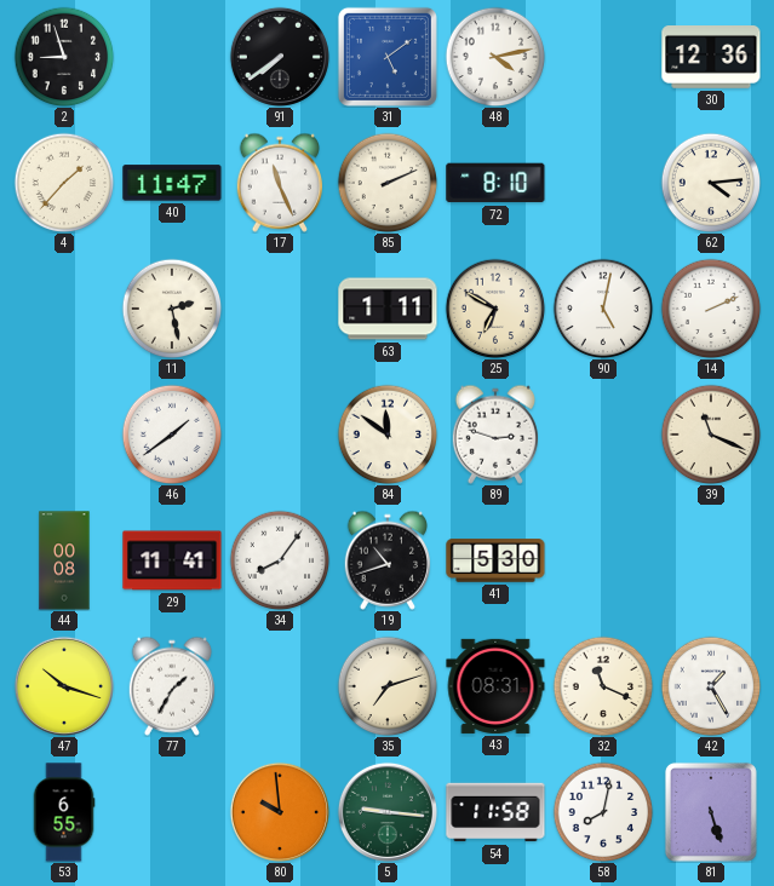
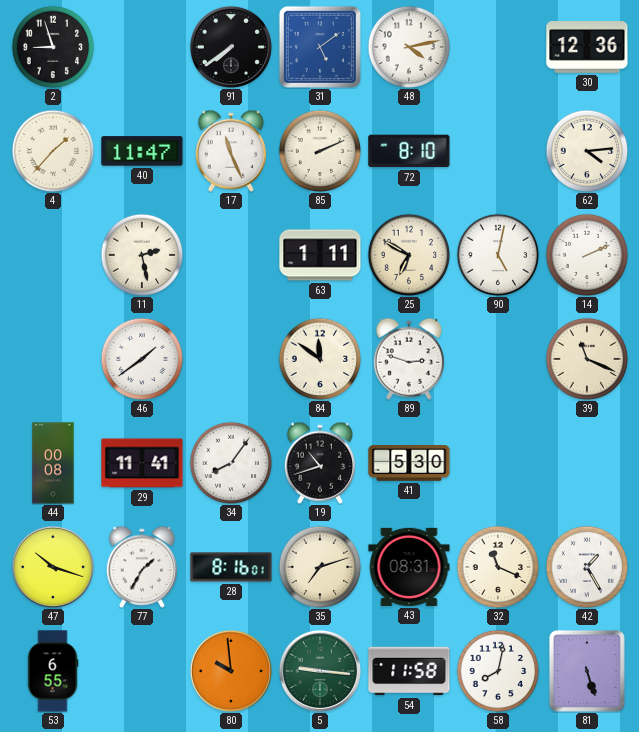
28: none -> 8:16 (231, 567)
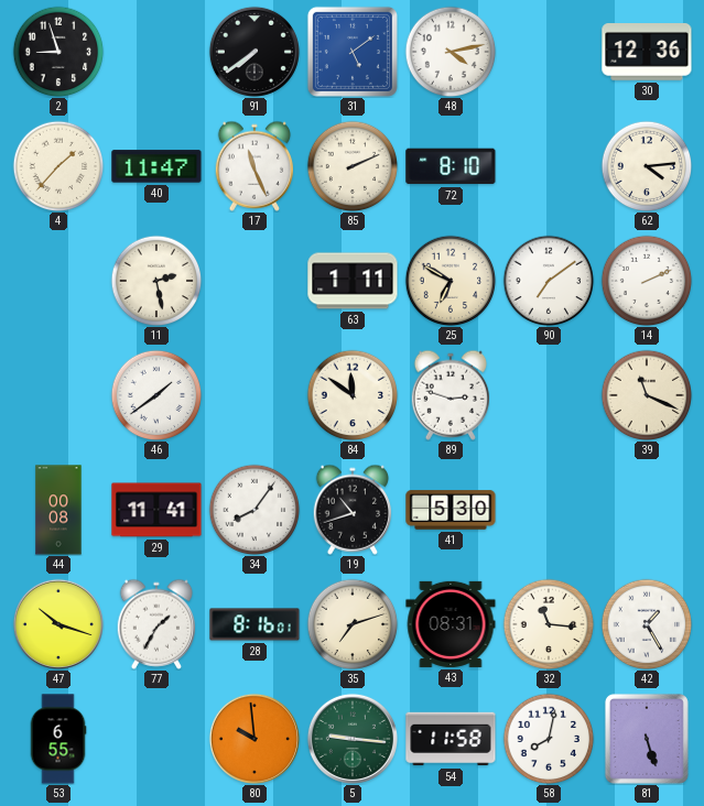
90: 5:02 -> 7:09 (549, 281)
32: 11:19 -> 11:16 (549, 624)
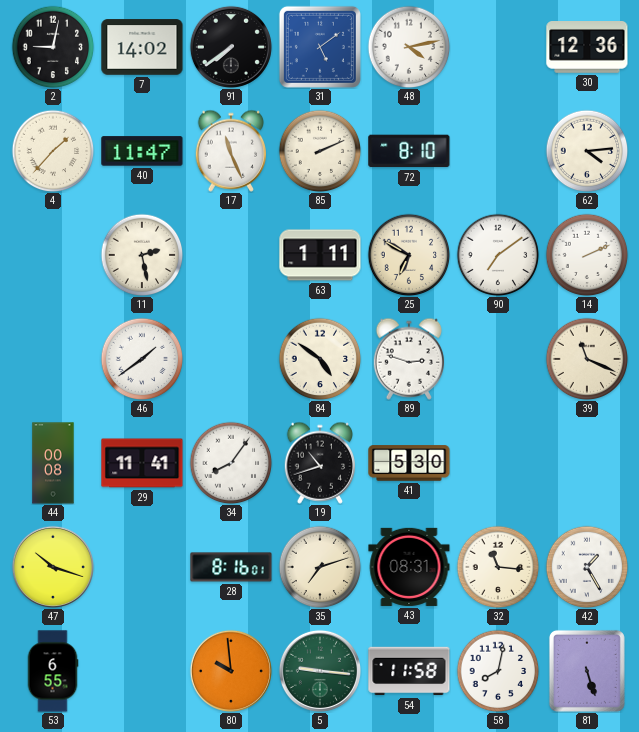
2: 8:57 -> 9:02 (53, 47)
7: none -> 14:02 (142, 47)
84: 11:51 -> 4:51 (320, 359)
77: 1:35 -> none (156, 624)
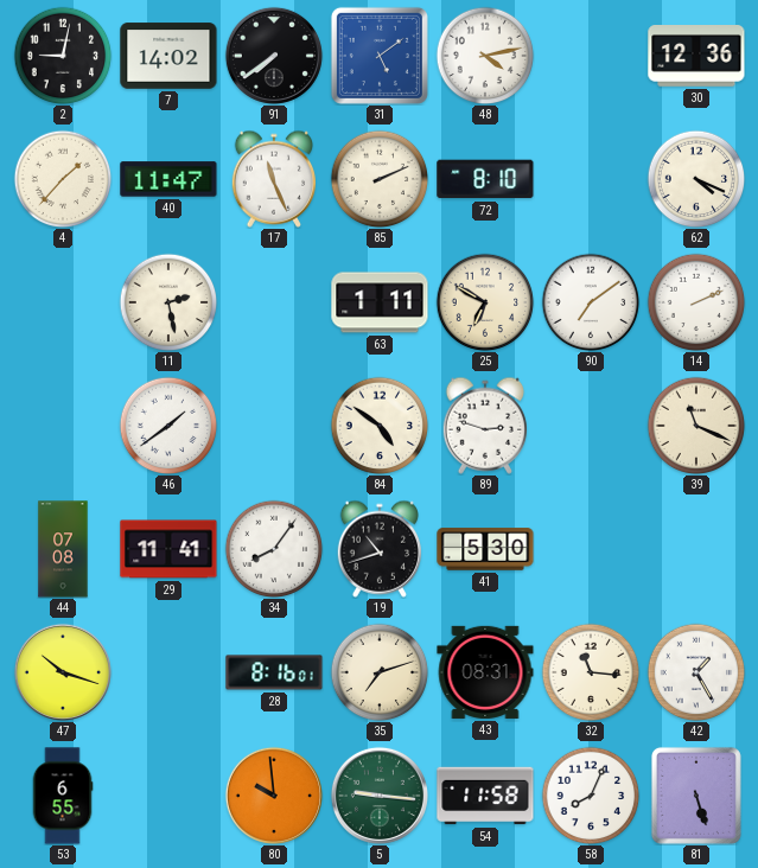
62: 4:14 -> 4:19 (696, 179)
44: 00:08 -> 07:08 (63, 549)
58: 8:02 -> 8:04 (591, 796)
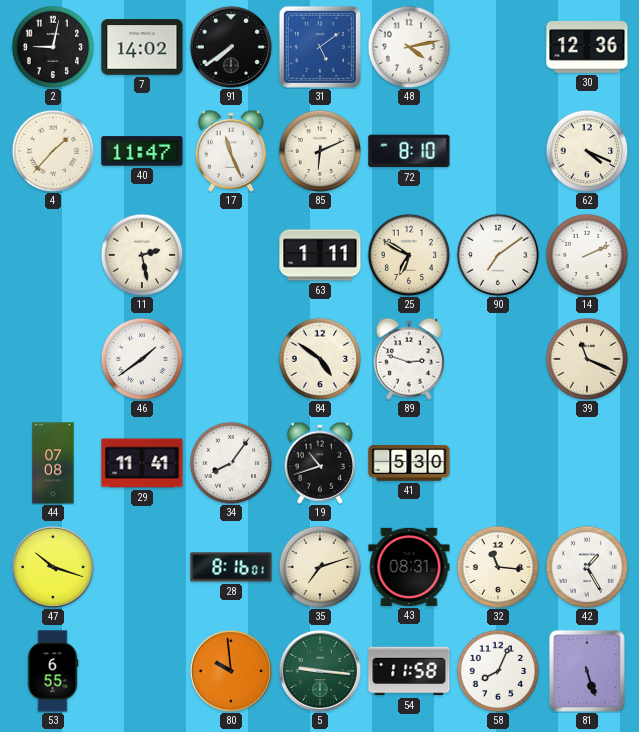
85: 2:11 -> 6:11 (320, 151)
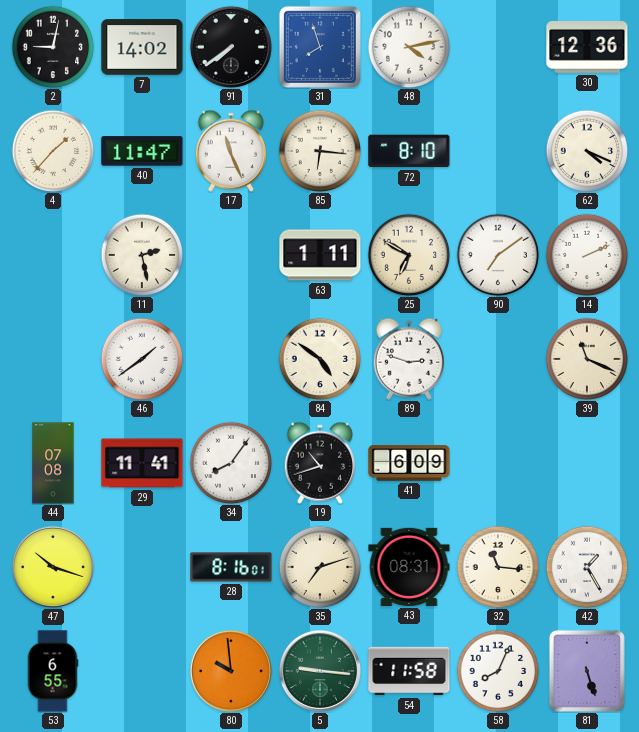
31: 5:09 -> 7:57 (320, 47)
85: 6:11 -> 6:16 (320, 151)
41: 5:30 -> 6:09 (409, 463)
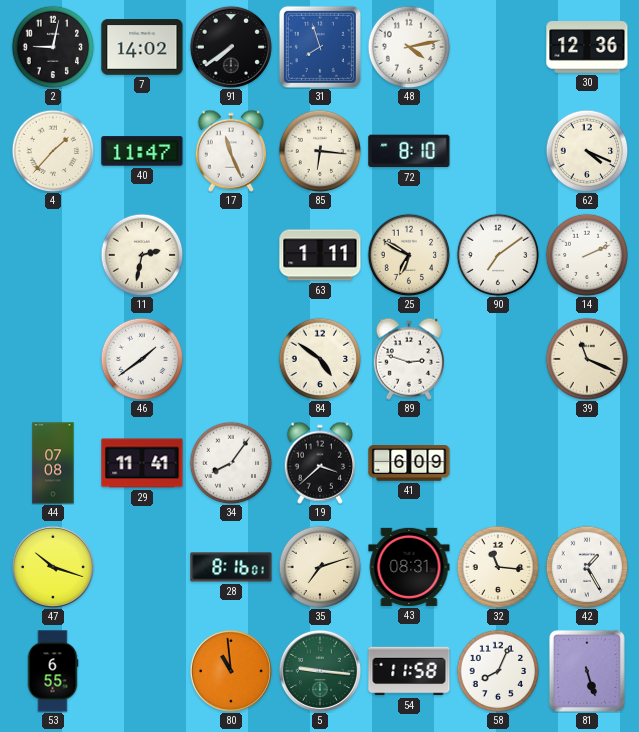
11: 2:28 -> 2:32 (142, 255)
19: 10:42 -> 3:38 (320, 463)
80: 9:59 -> 10:59 (231, 671)
